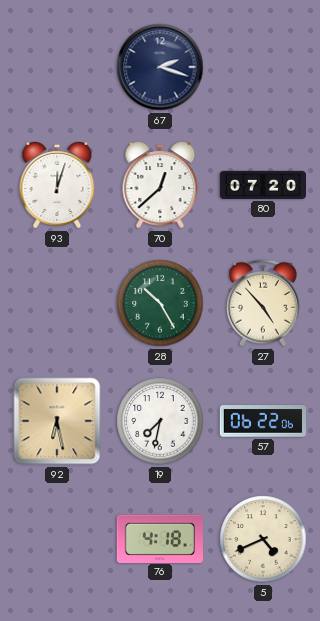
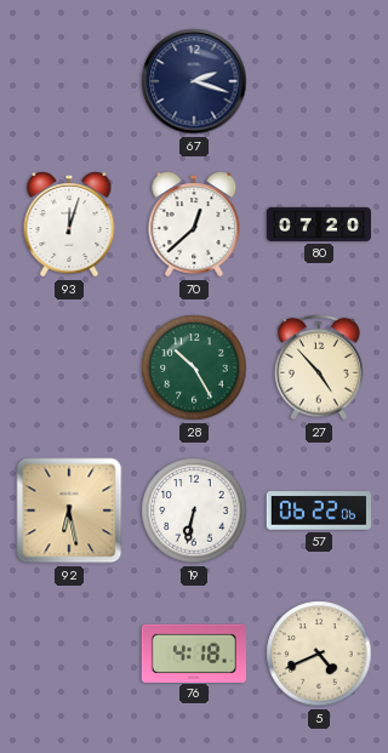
19: 7:32 -> 6:32 (194, 510)
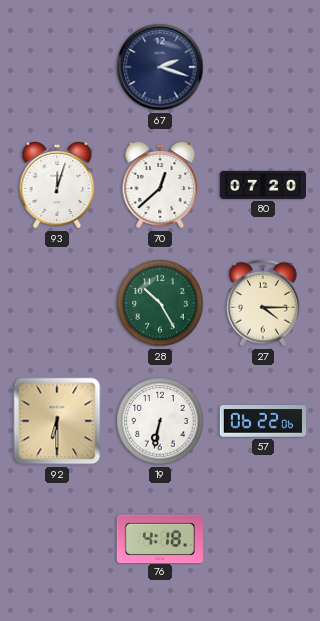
27: 4:53 -> 4:15 (263, 303)
92: 6:28 -> 6:30 (57, 421)
5: 4:41 -> none (319, 654)
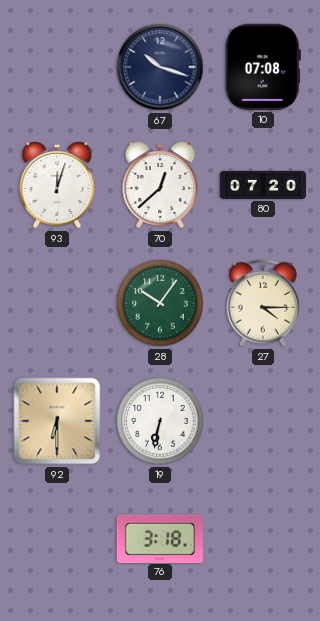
67: 2:18 -> 10:18 (160, 67)
10: none -> 07:08 (263, 67)
28: 10:25 -> 10:06 (160, 303)
57: 06:22 -> none (263, 421)
76: 4:18 -> 3:18 (160, 538)
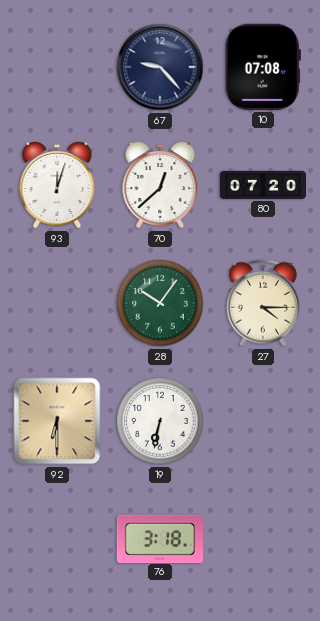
67: 10:18 -> 9:23 (160, 67)
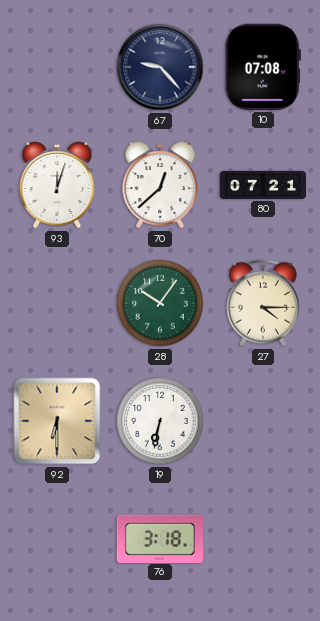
80: 07:20 -> 07:21 (262, 185)
